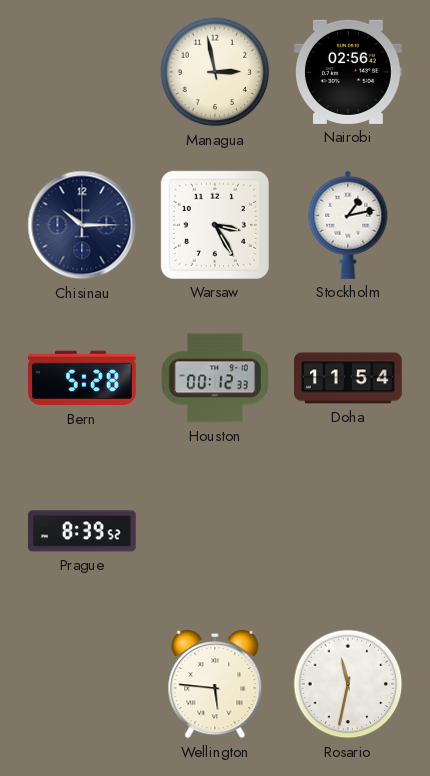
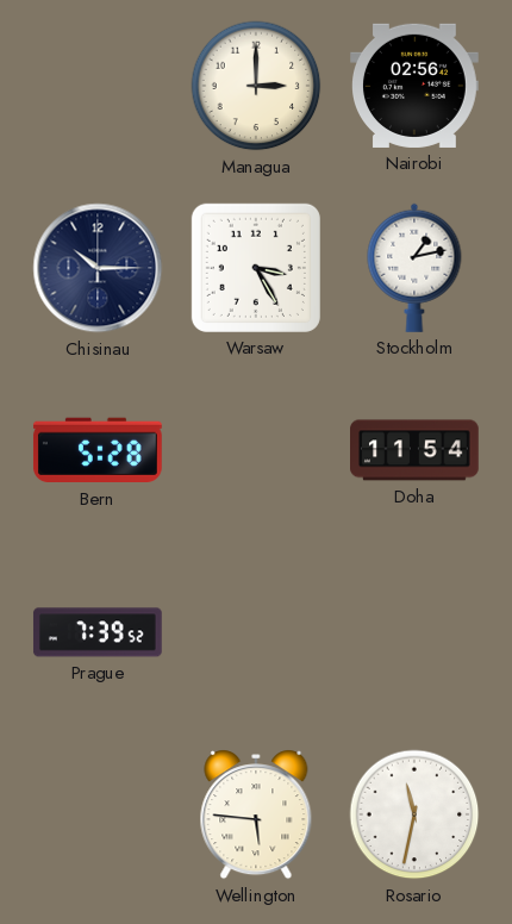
Managua: 2:58 -> 3:00 (256, 86)
Houston: 00:12 -> none (215, 378)
Prague: 8:39 -> 7:39 (98, 632)
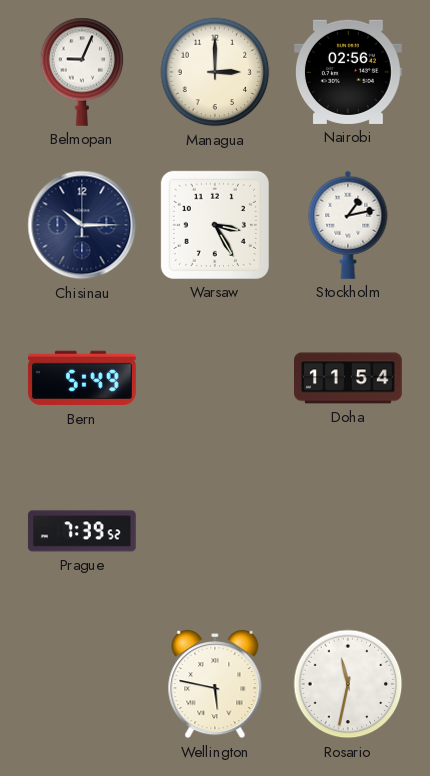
Belmopan: none -> 9:04 (82, 72)
Bern: 5:28 -> 5:49 (82, 378)
Wellington: 5:46 -> 5:47 (215, 684)
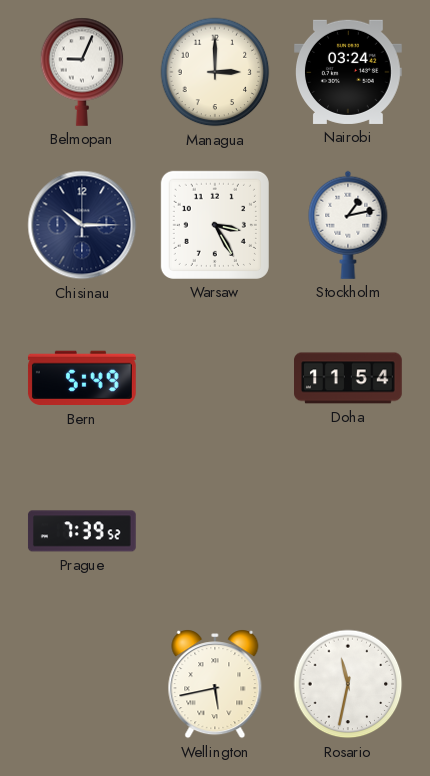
Nairobi: 02:56 -> 03:24 (349, 72)
Wellington: 5:47 -> 5:43 (215, 684)
